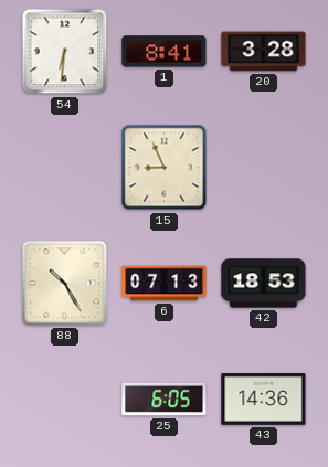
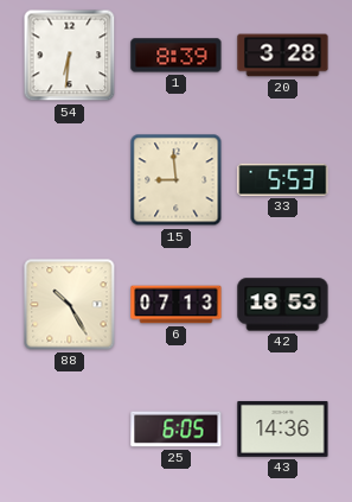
1: 8:41 -> 8:39 (177, 56)
15: 8:56 -> 8:59 (177, 180)
33: none -> 5:53 (283, 179)
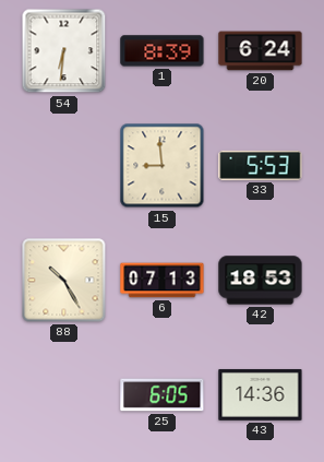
20: 3:28 -> 6:24 (261, 51)
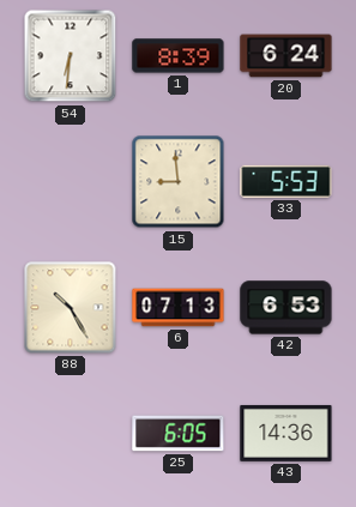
42: 18:53 -> 6:53 (286, 308)
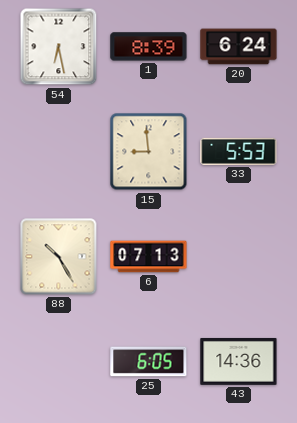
54: 6:31 -> 6:28 (59, 47)
42: 6:53 -> none (286, 308)
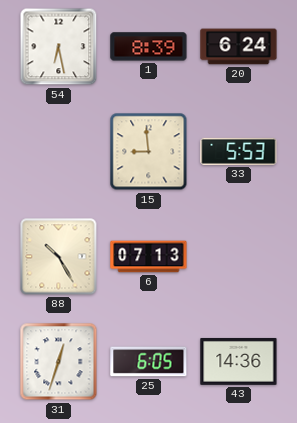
31: none -> 12:33 (59, 362)
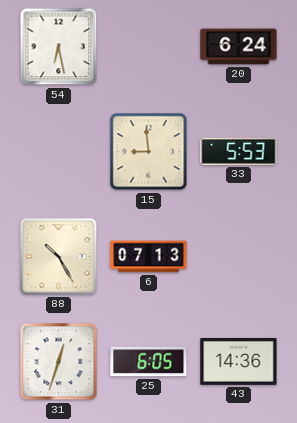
1: 8:39 -> none (149, 47)
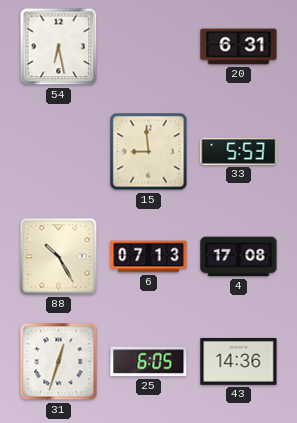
20: 6:24 -> 6:31 (239, 47)
4: none -> 17:08 (239, 257)
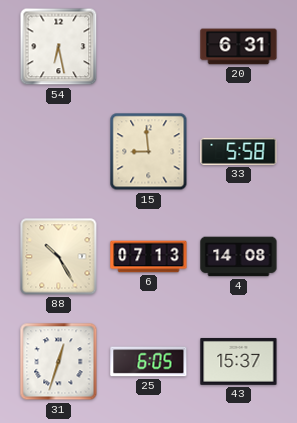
33: 5:53 -> 5:58 (239, 151)
4: 17:08 -> 14:08 (239, 257)
43: 14:36 -> 15:37 (239, 361)
